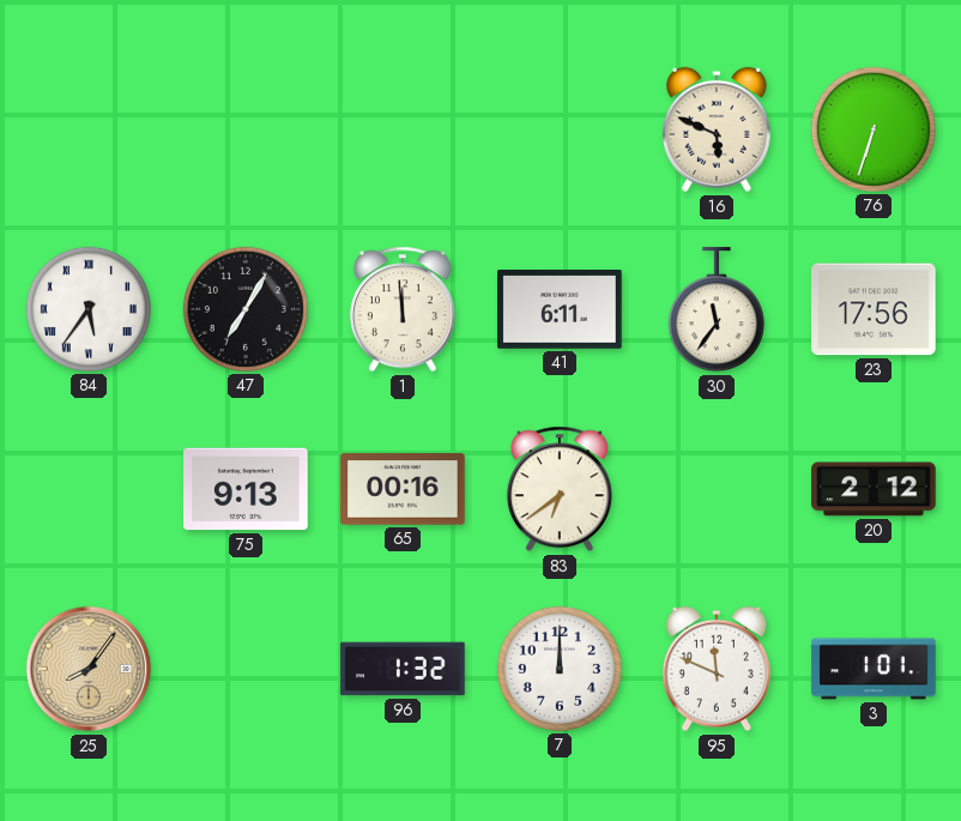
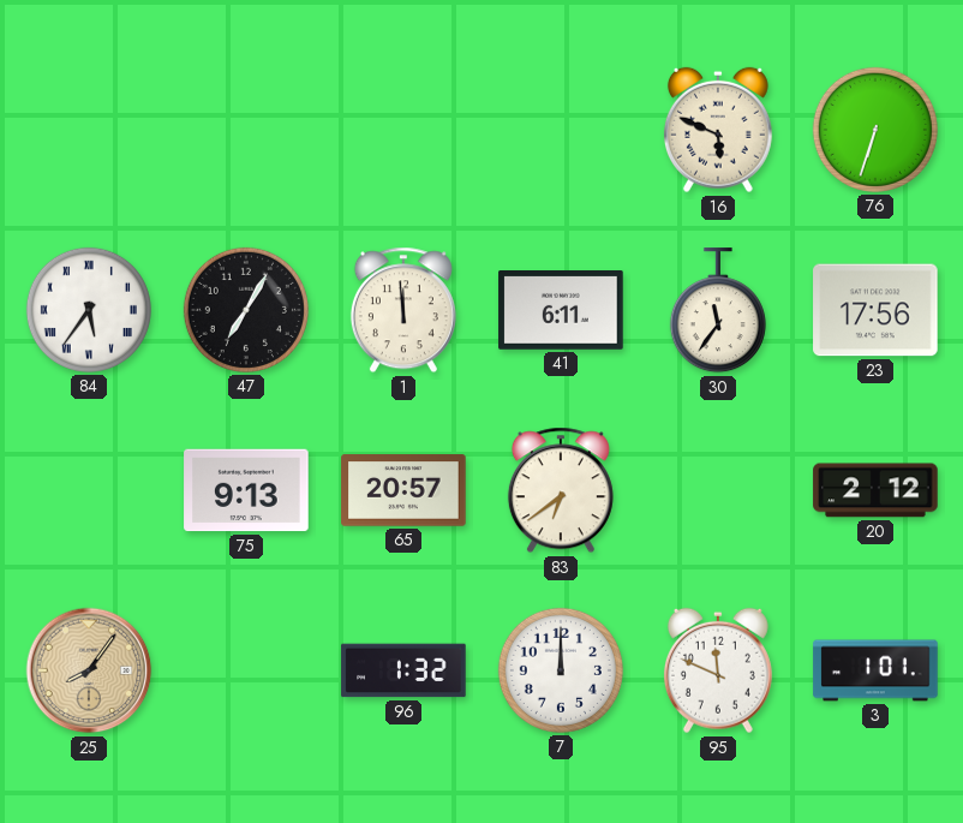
65: 00:16 -> 20:57 (403, 490)
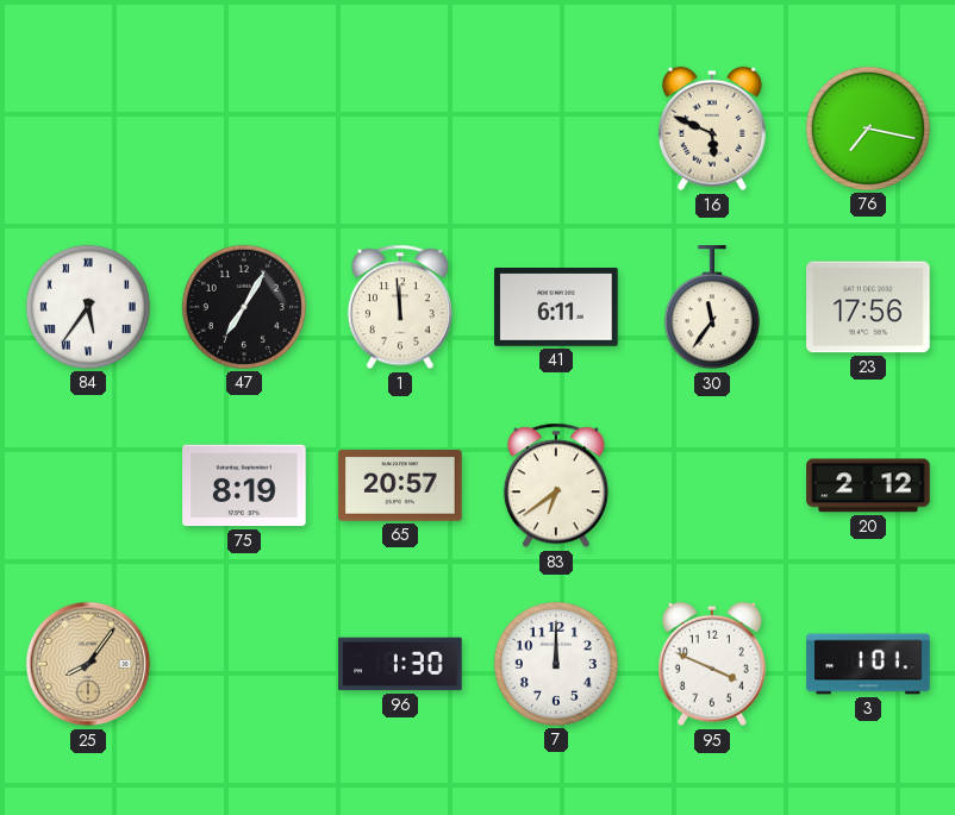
76: 6:33 -> 7:17 (868, 128)
75: 9:13 -> 8:19 (244, 485)
96: 1:32 -> 1:30 (400, 664)
95: 11:49 -> 3:49 (712, 664)
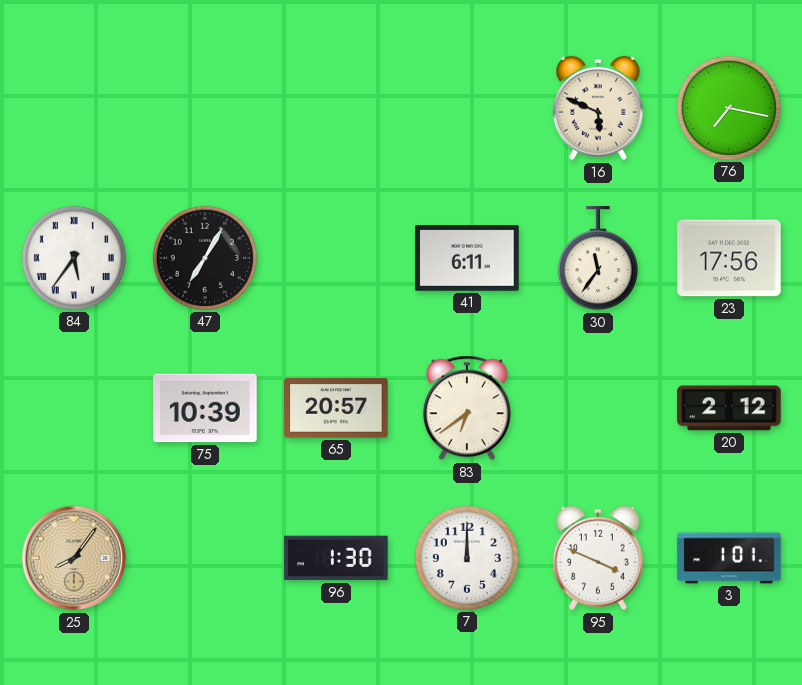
1: 11:59 -> none (400, 307)
75: 8:19 -> 10:39 (205, 408)
